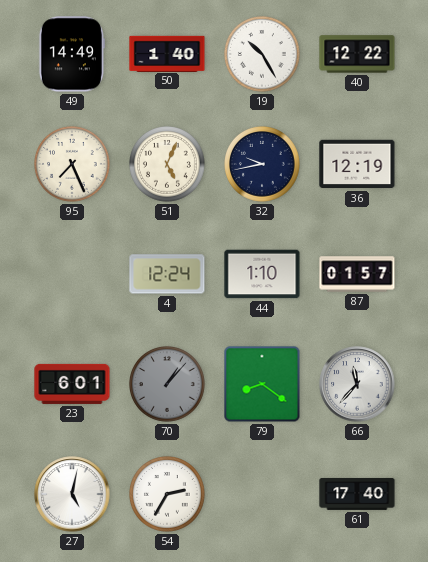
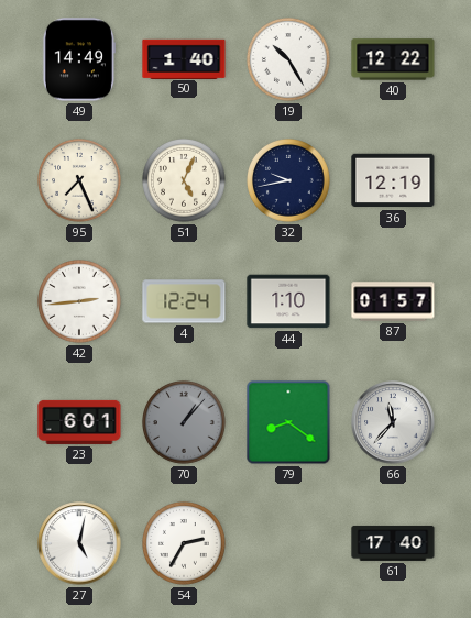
42: none -> 2:44 (80, 302)
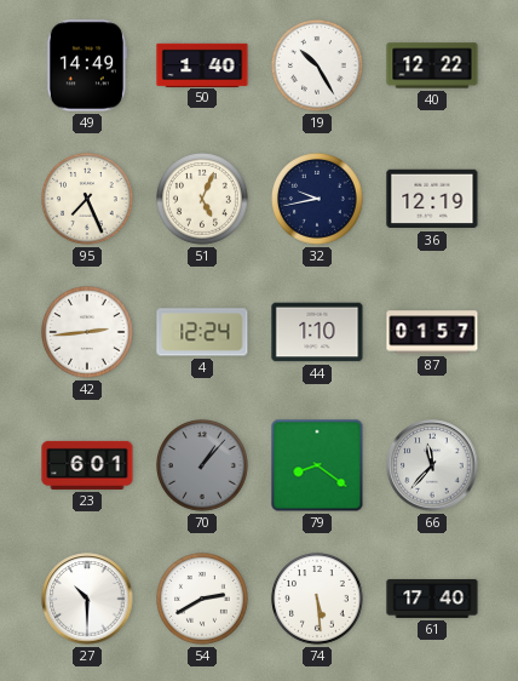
27: 5:02 -> 10:30 (87, 599)
54: 2:35 -> 2:40 (203, 600)
74: none -> 5:29 (318, 600)
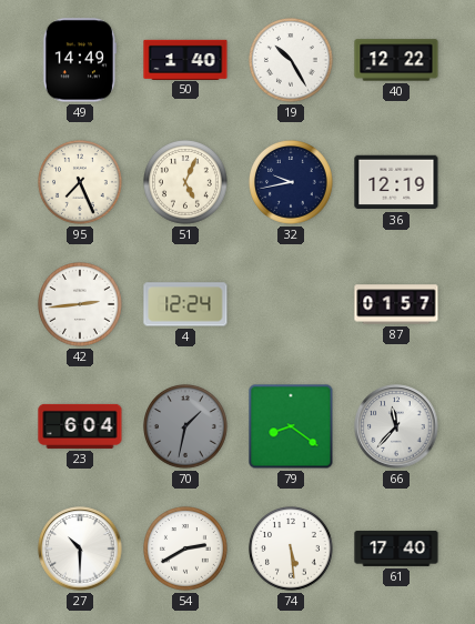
44: 1:10 -> none (317, 332)
23: 6:01 -> 6:04 (80, 426)
70: 1:07 -> 1:32 (186, 427)
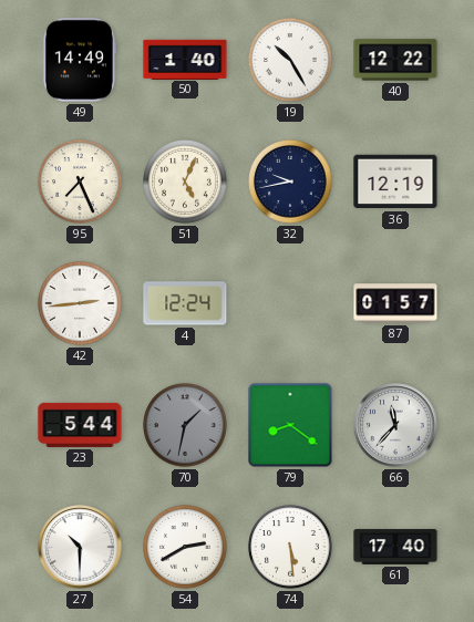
23: 6:04 -> 5:44 (80, 425)
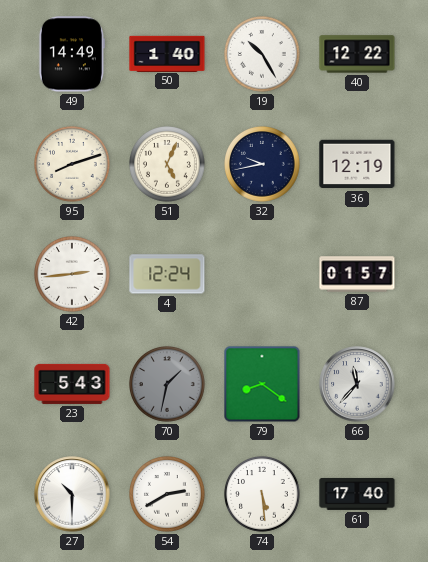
95: 7:26 -> 8:12 (73, 165)
23: 5:44 -> 5:43 (72, 384)
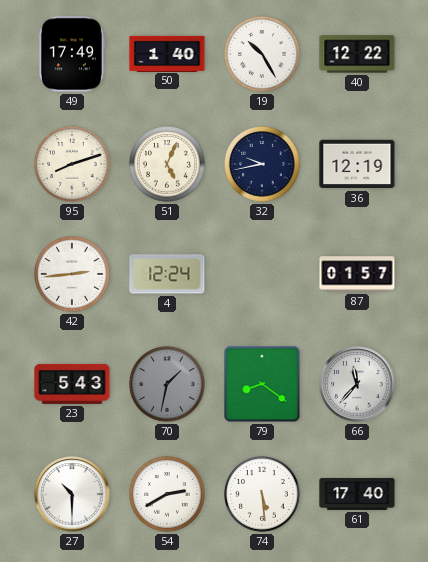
49: 14:49 -> 17:49 (72, 54)
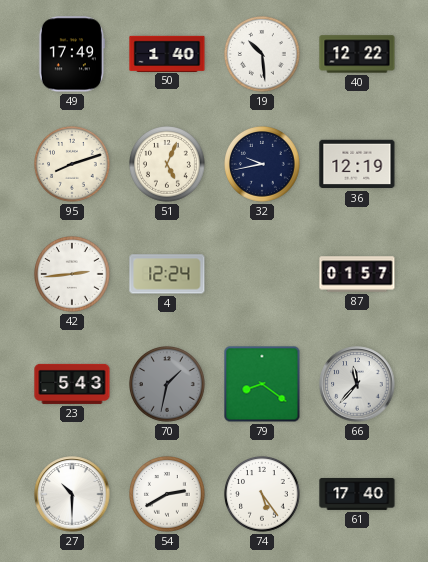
19: 10:25 -> 10:29 (263, 55)
74: 5:29 -> 5:24 (263, 495)
